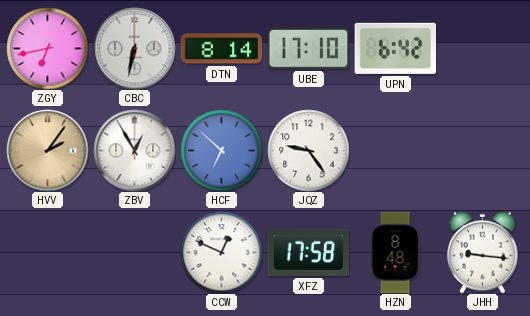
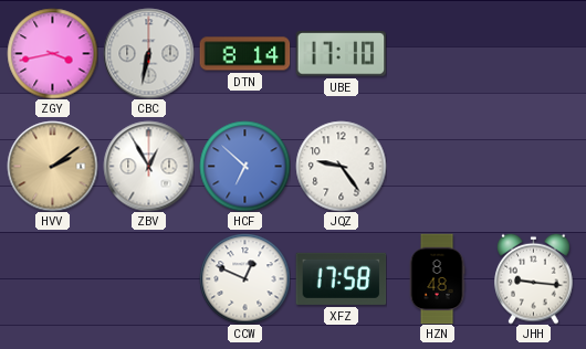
ZGY: 6:43 -> 3:43 (52, 53)
UPN: 6:42 -> none (395, 48)
HVV: 2:06 -> 2:09 (52, 166)
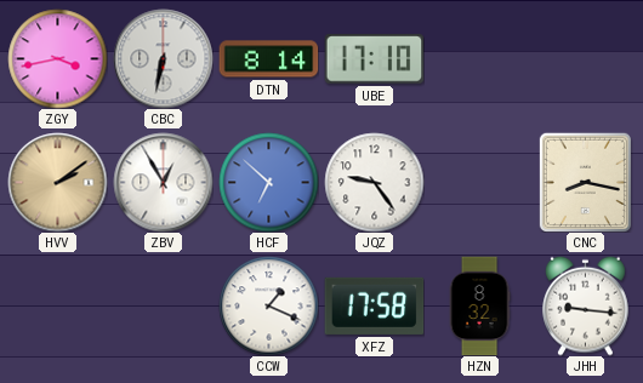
CNC: none -> 8:17 (585, 182)
CCW: 12:49 -> 1:19 (268, 305)
HZN: 8:48 -> 8:32 (479, 305)
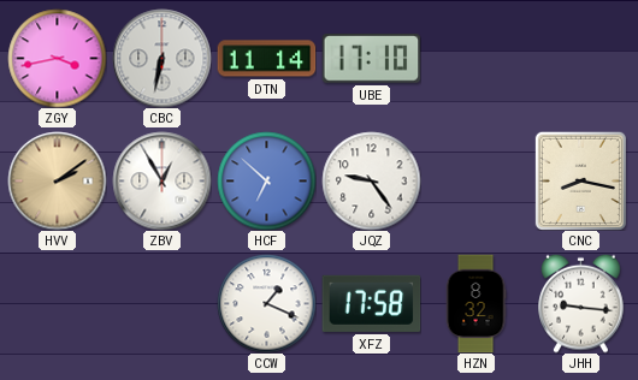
DTN: 8:14 -> 11:14 (266, 59)
